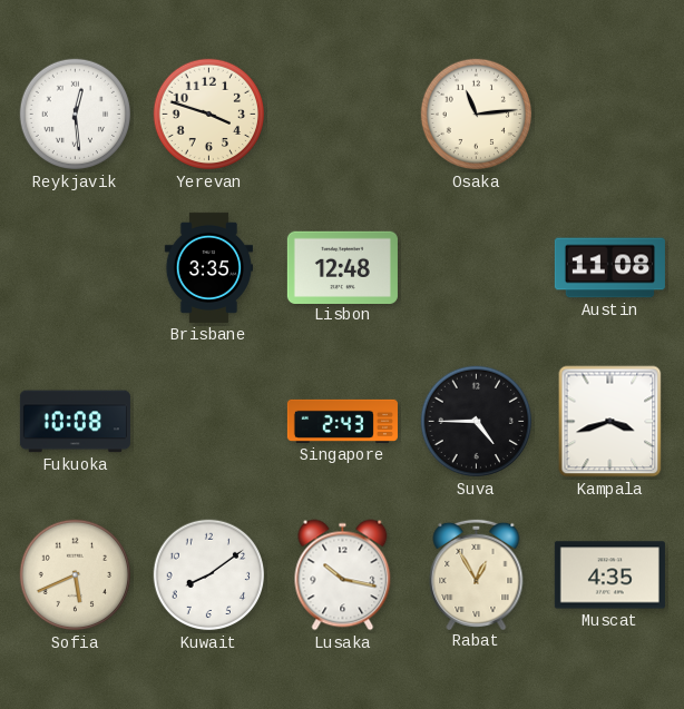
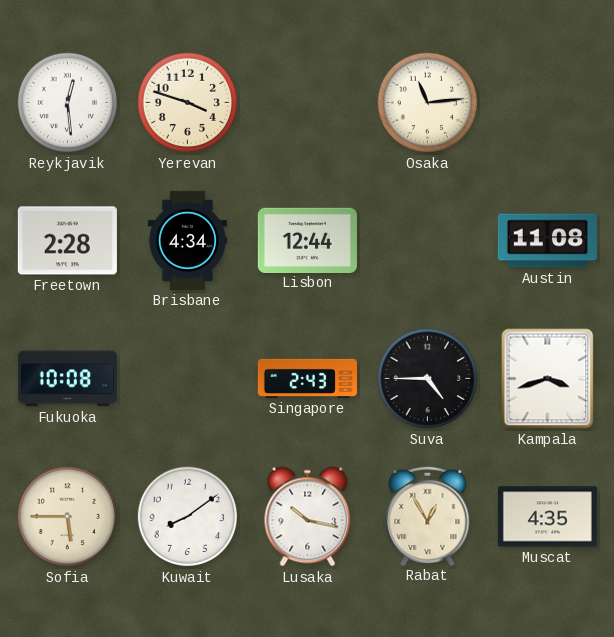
Freetown: none -> 2:28 (67, 241)
Brisbane: 3:35 -> 4:34 (187, 240)
Lisbon: 12:48 -> 12:44 (307, 240)
Sofia: 5:41 -> 5:45 (68, 517)
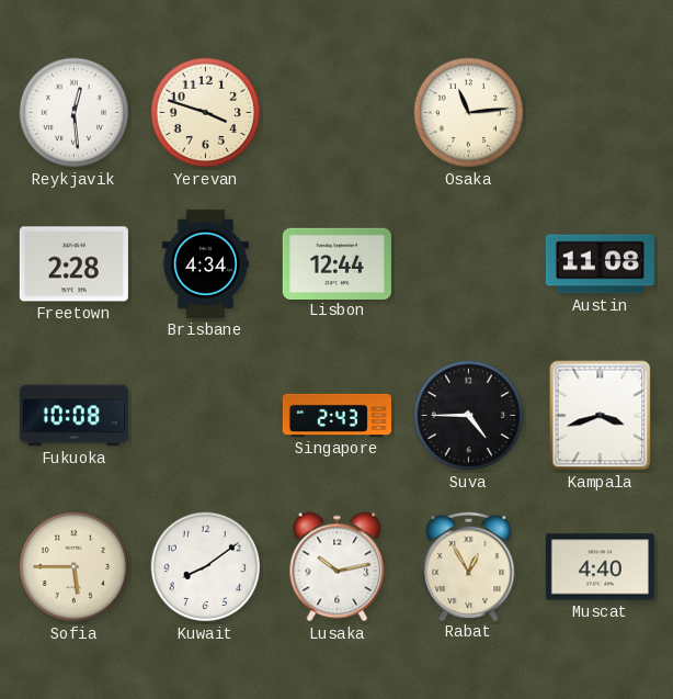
Lusaka: 10:17 -> 10:13 (338, 567)
Muscat: 4:35 -> 4:40 (600, 567)
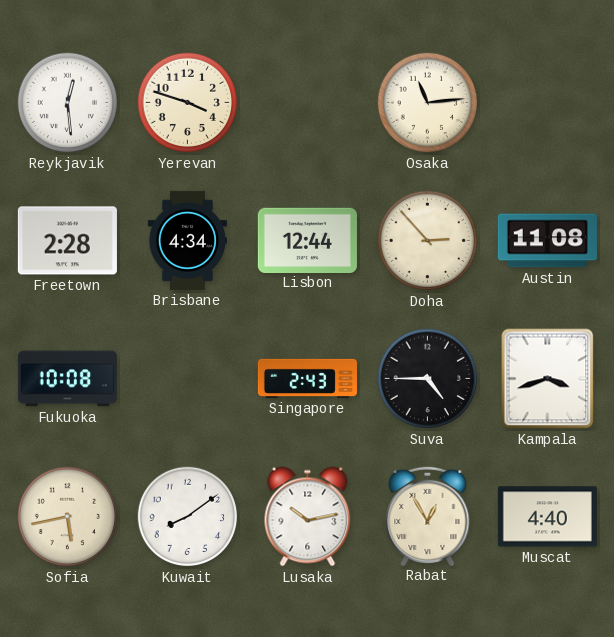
Doha: none -> 2:53 (428, 241)
Sofia: 5:45 -> 5:43 (68, 517)
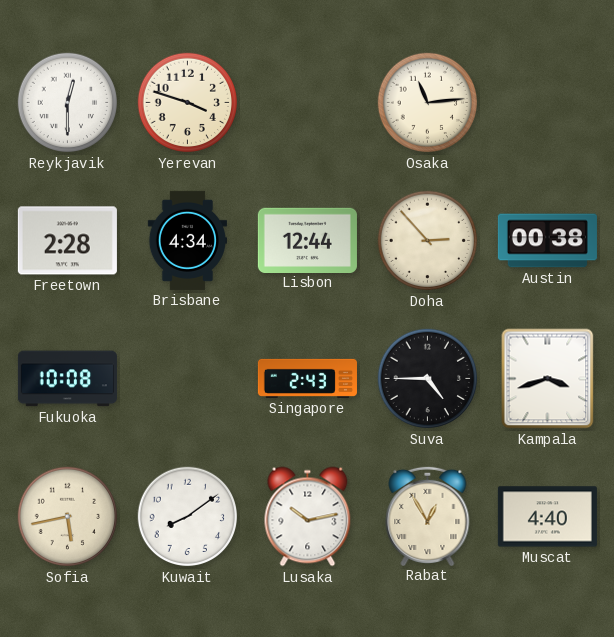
Reykjavik: 12:29 -> 12:30 (68, 103)
Austin: 11:08 -> 00:38 (547, 241)
